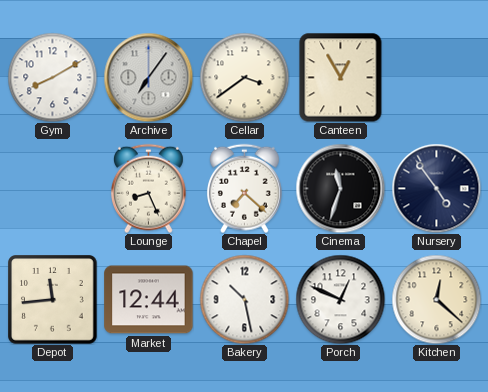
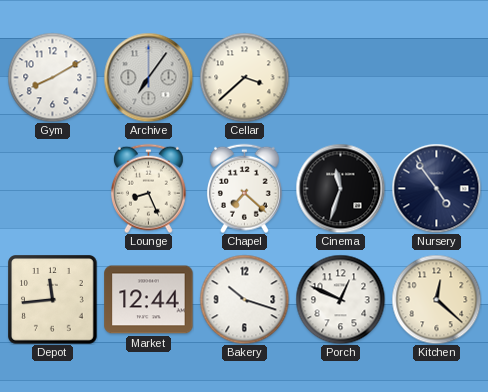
Cellar: 3:39 -> 3:38 (244, 77)
Canteen: 12:55 -> none (341, 77)
Bakery: 10:28 -> 10:18 (244, 299)
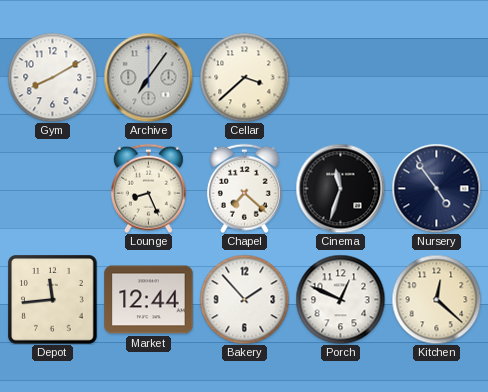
Bakery: 10:18 -> 1:53 (244, 299)
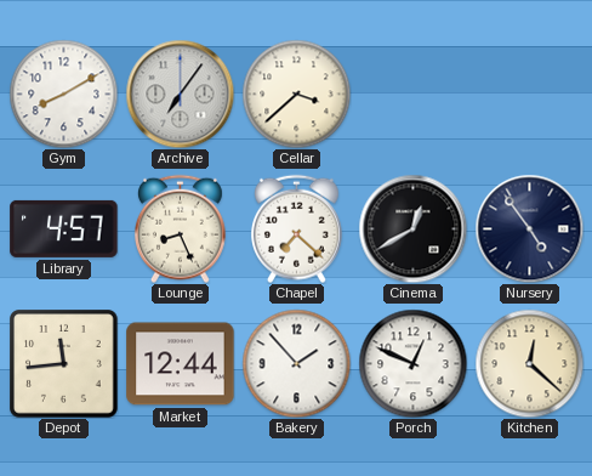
Library: none -> 4:57 (64, 228)
Cinema: 11:33 -> 12:40 (412, 228)
